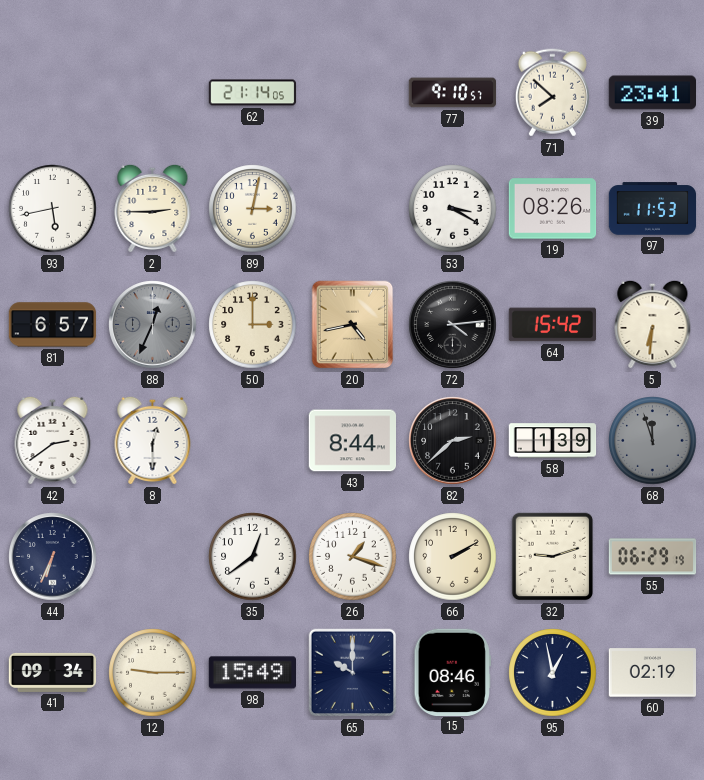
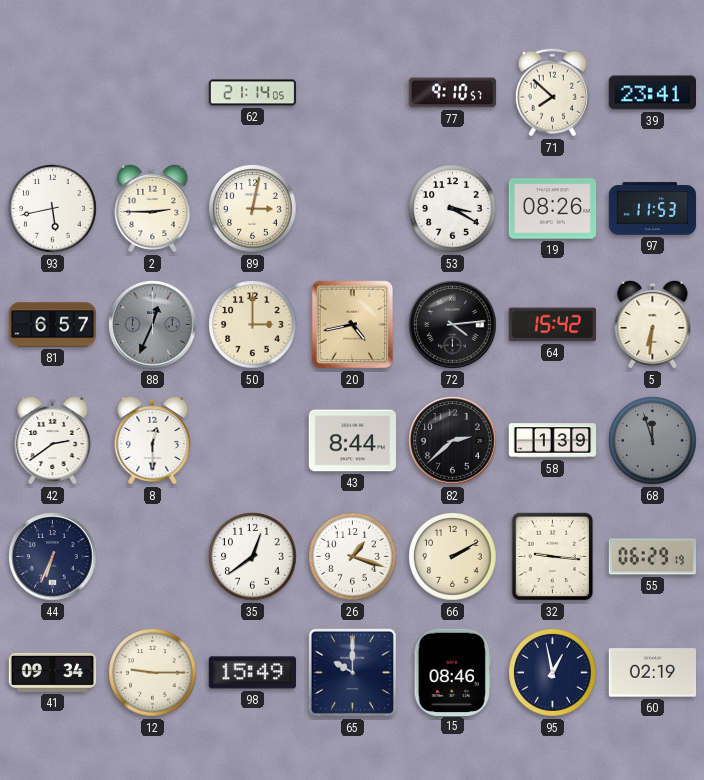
32: 9:12 -> 9:16 (553, 557)
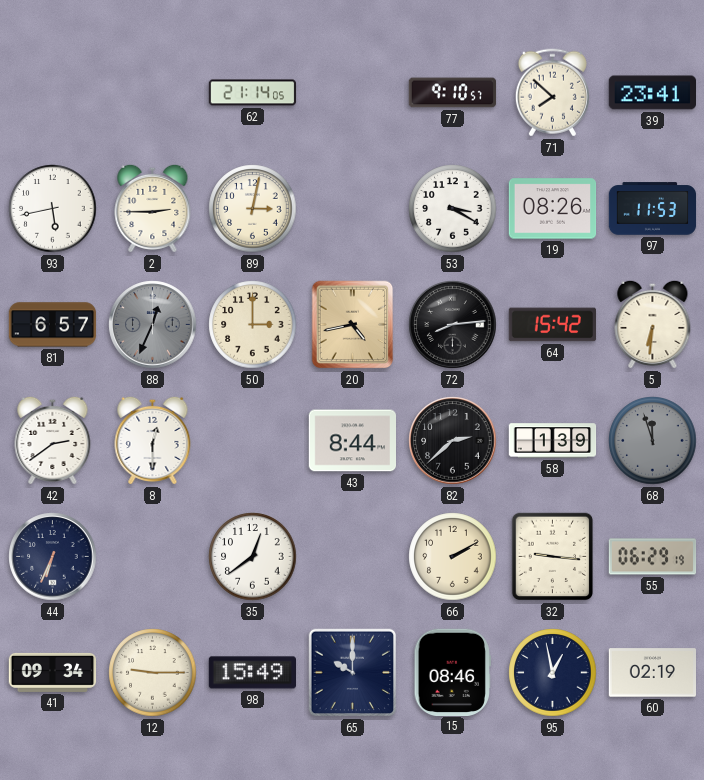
72: 4:14 -> 8:14 (453, 325)
26: 1:18 -> none (353, 557)
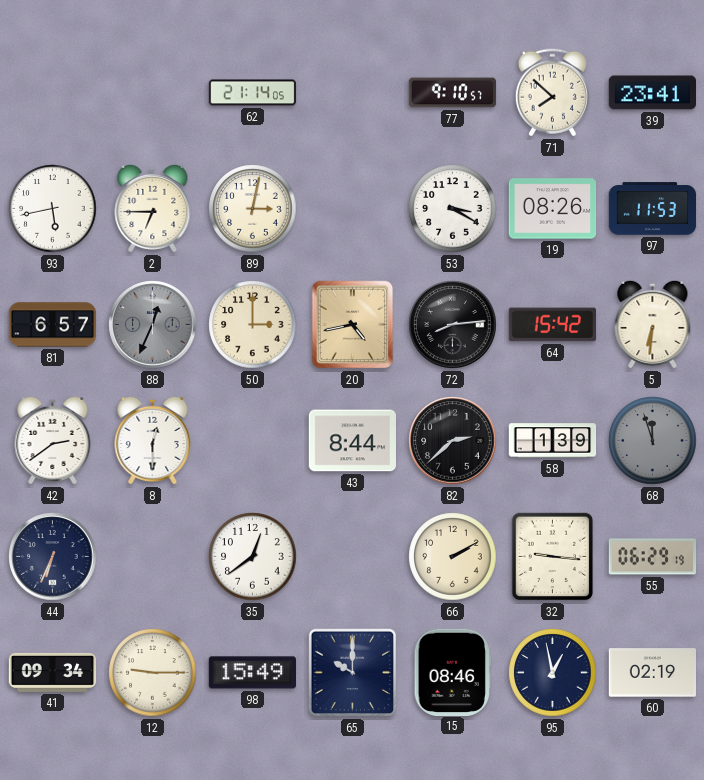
2: 2:45 -> 6:45 (153, 208)
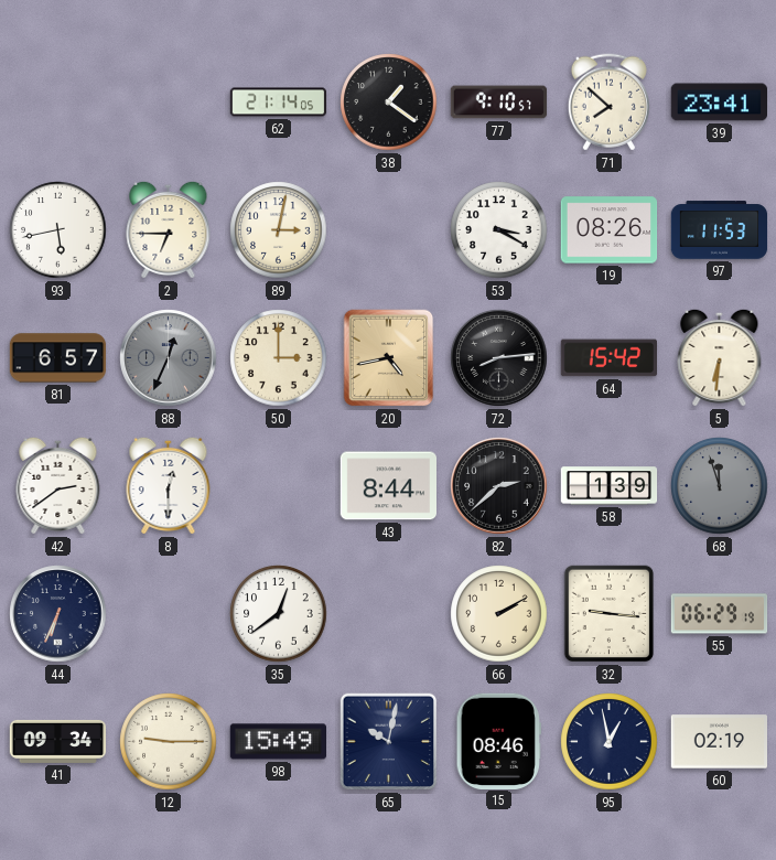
38: none -> 1:21 (389, 103)
65: 10:00 -> 10:02 (389, 742)
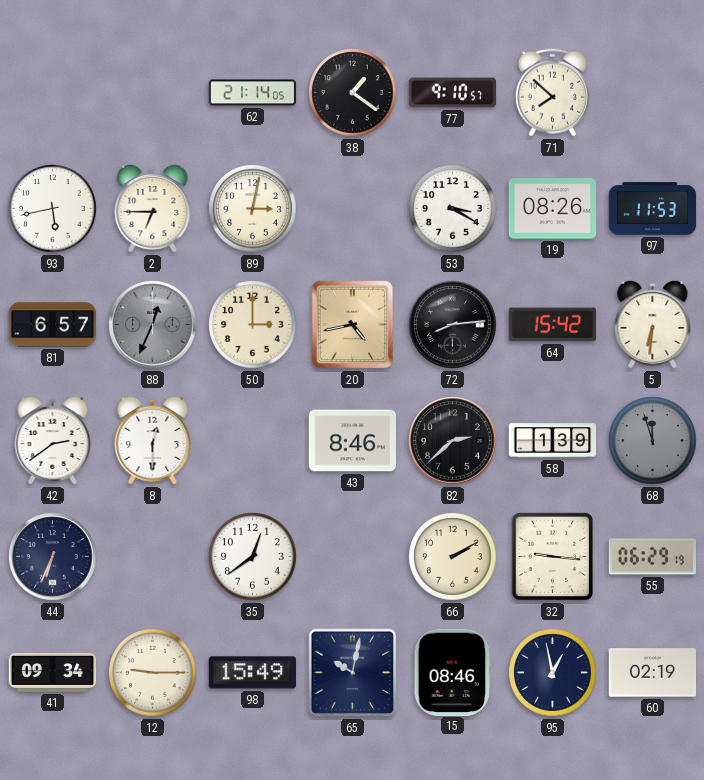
39: 23:41 -> none (719, 103)
43: 8:44 -> 8:46 (353, 441)
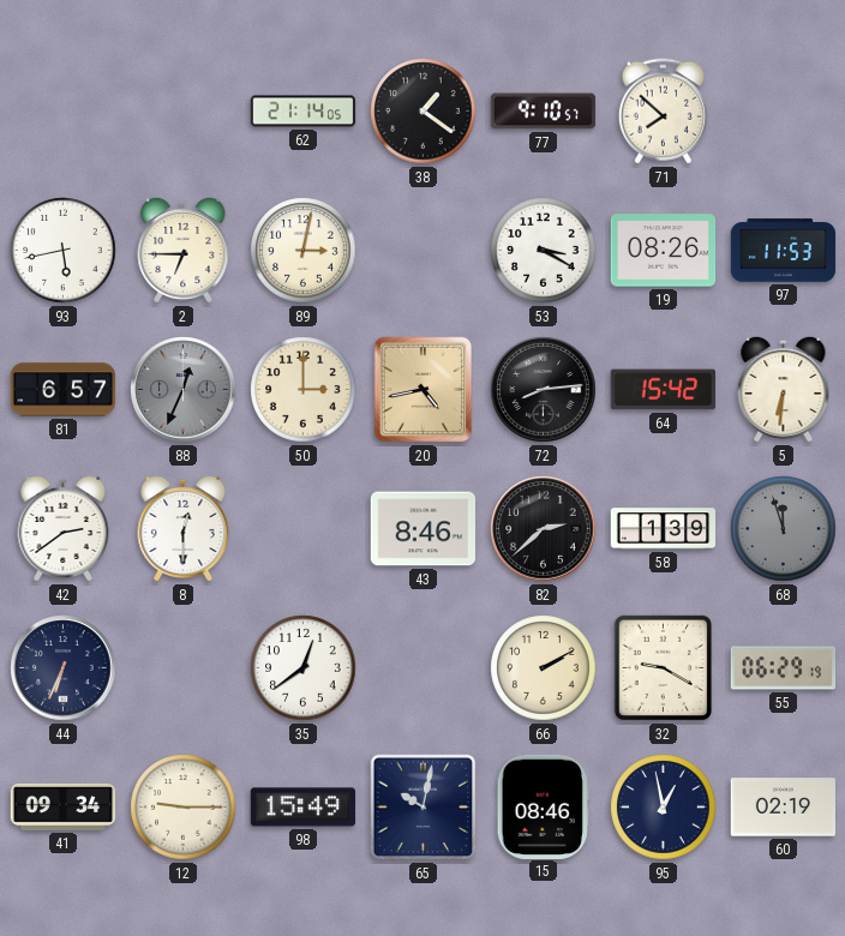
32: 9:16 -> 9:20 (664, 668)
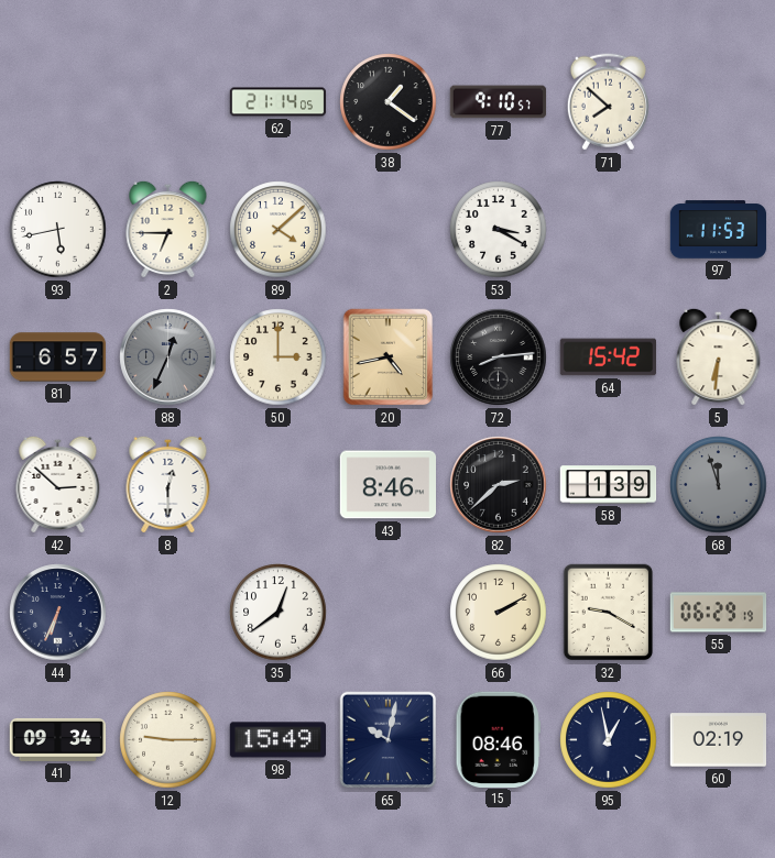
89: 3:02 -> 4:08 (279, 230)
19: 08:26 -> none (664, 251)
42: 2:39 -> 2:52 (58, 484)
